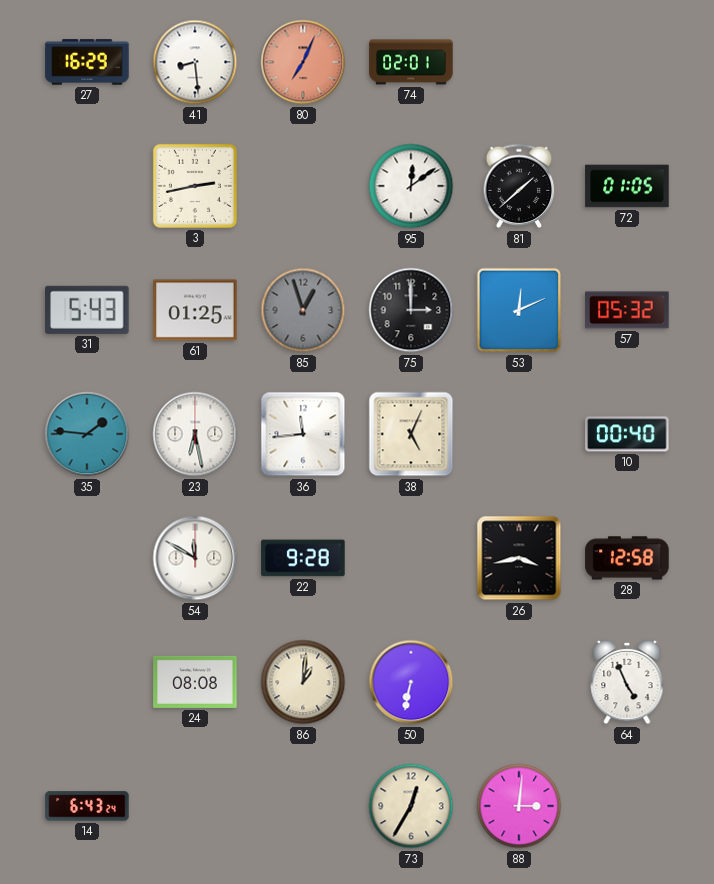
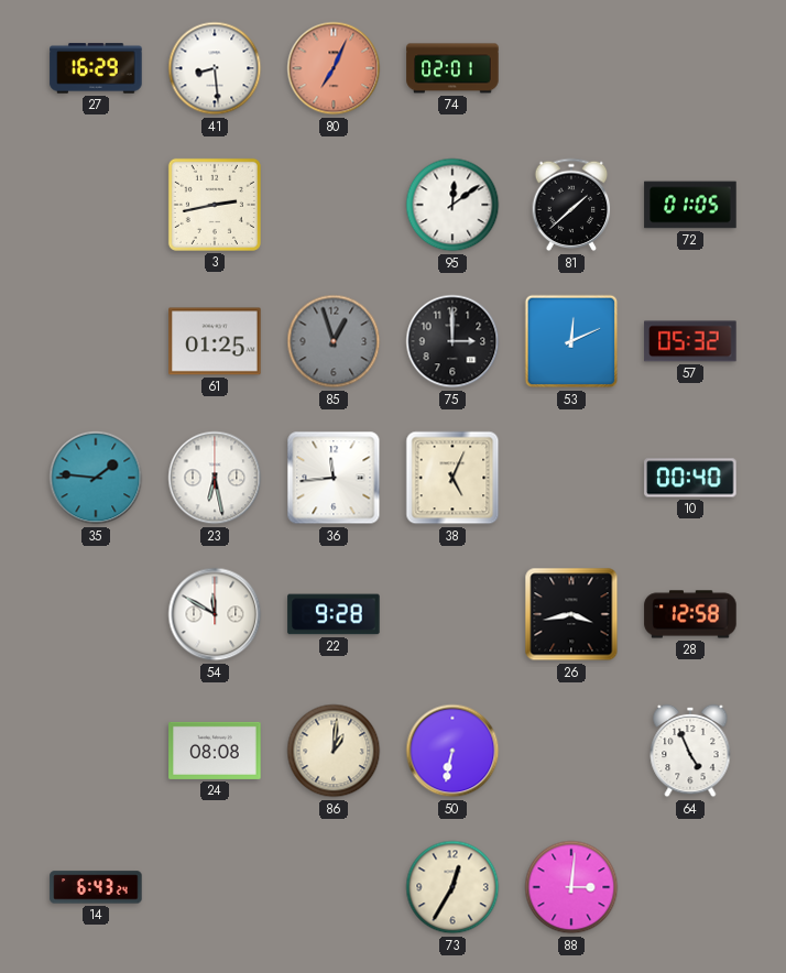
31: 5:43 -> none (87, 310)
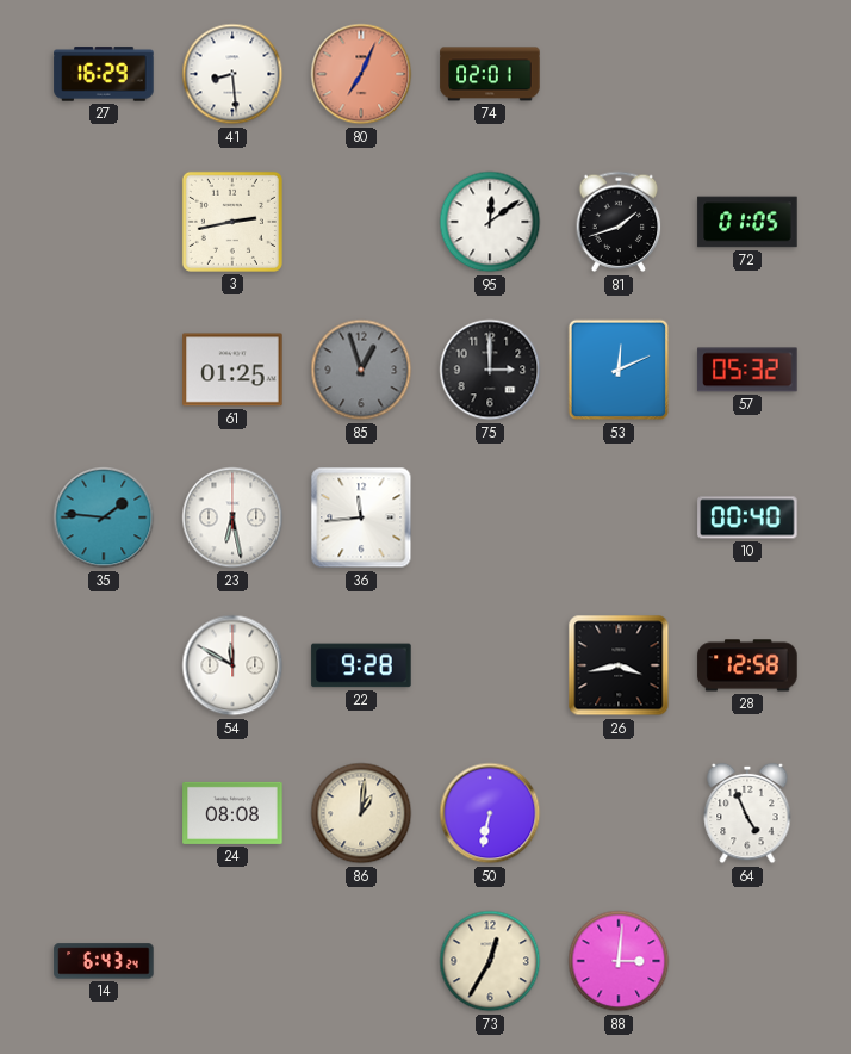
81: 1:38 -> 1:42 (619, 222)
38: 5:04 -> none (452, 478)
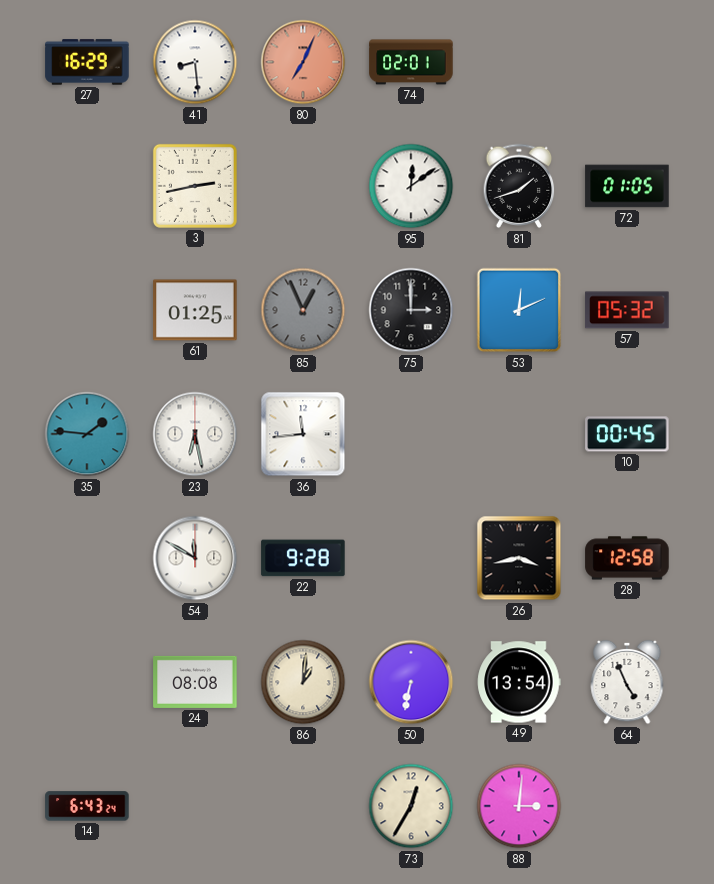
85: 12:57 -> 12:56 (303, 310)
10: 00:40 -> 00:45 (627, 434)
49: none -> 13:54 (519, 682)
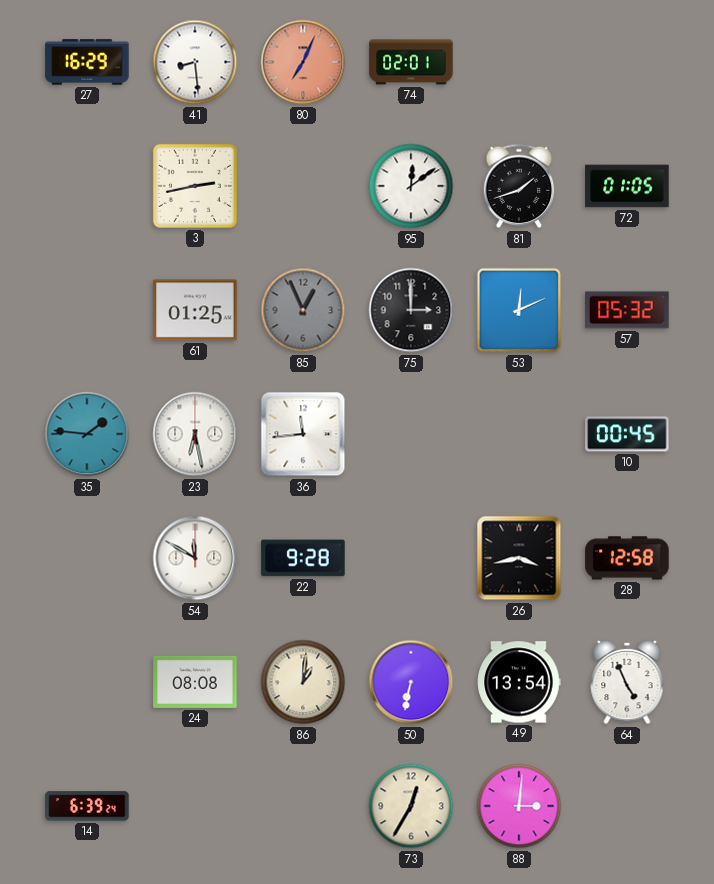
14: 6:43 -> 6:39 (87, 806)
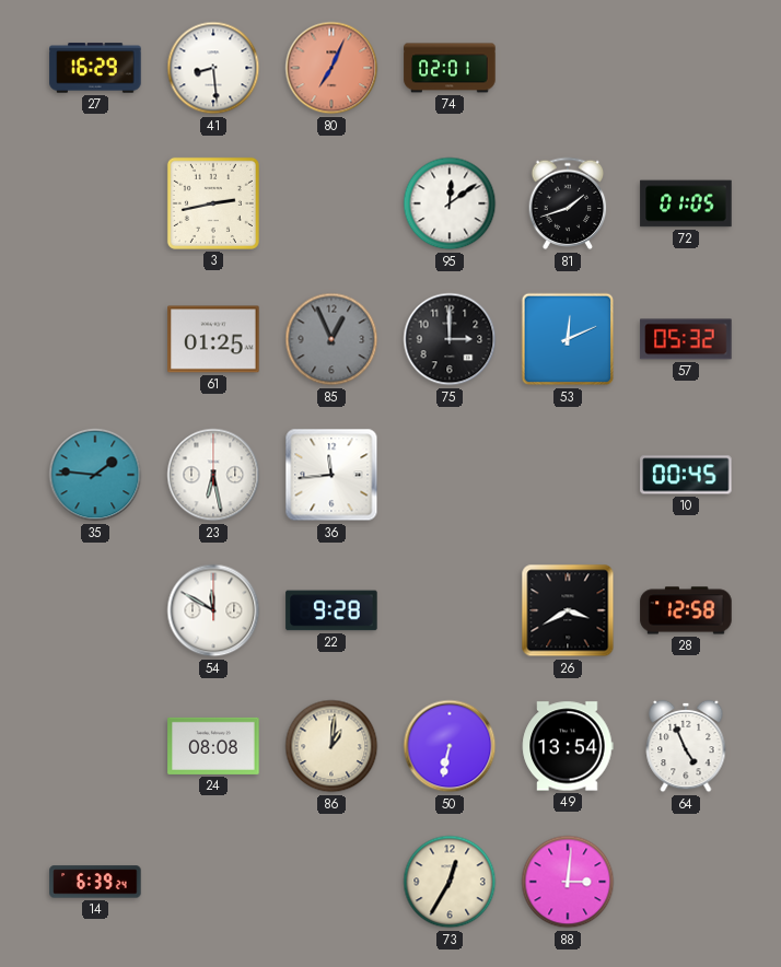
26: 3:43 -> 3:40 (568, 610)
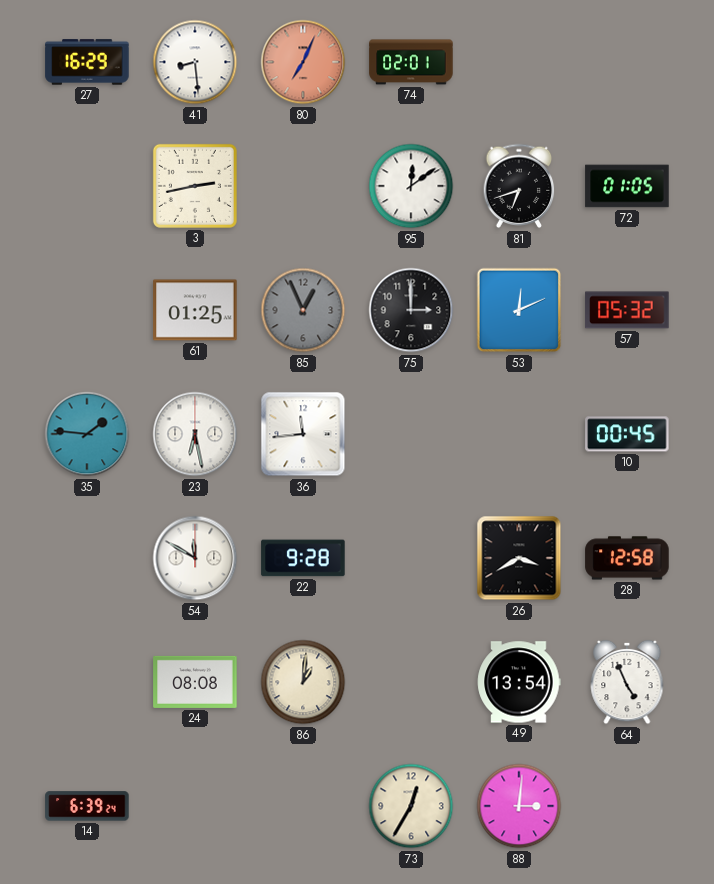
81: 1:42 -> 6:42 (519, 186)
50: 6:32 -> none (450, 746)
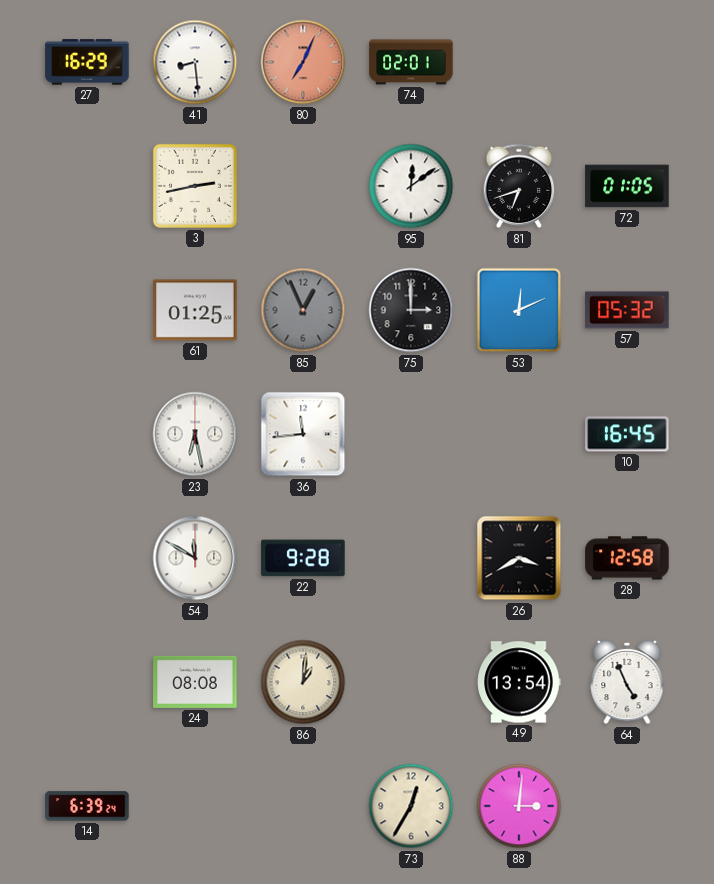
35: 1:46 -> none (87, 434)
10: 00:45 -> 16:45 (627, 434)
